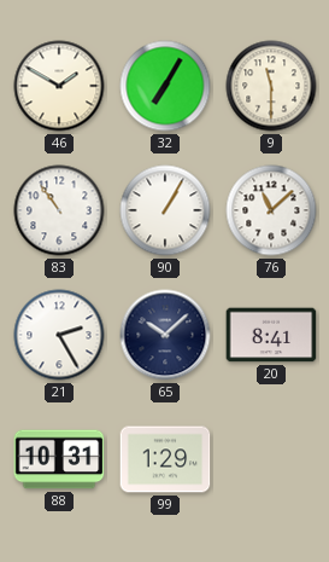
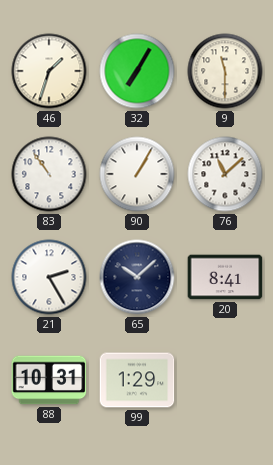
46: 1:50 -> 1:33 (49, 71)
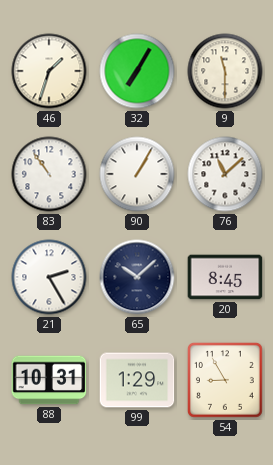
20: 8:41 -> 8:45 (225, 277)
54: none -> 8:55 (225, 380)
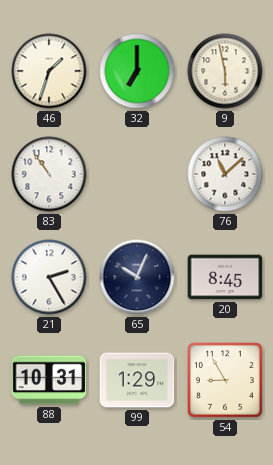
32: 7:05 -> 7:00 (137, 71)
9: 11:30 -> 5:58 (225, 71)
90: 1:05 -> none (137, 174)
65: 10:08 -> 10:04 (137, 277)
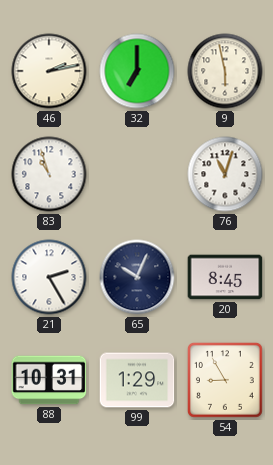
46: 1:33 -> 2:13 (49, 71)
83: 10:54 -> 10:57 (49, 174)
76: 11:08 -> 11:03 (225, 174)
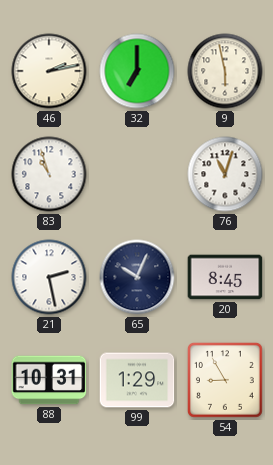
21: 2:25 -> 2:28 (49, 277)
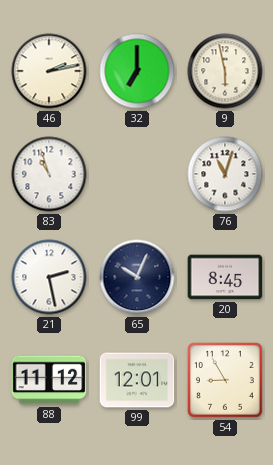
88: 10:31 -> 11:12 (49, 380)
99: 1:29 -> 12:01 (137, 380)
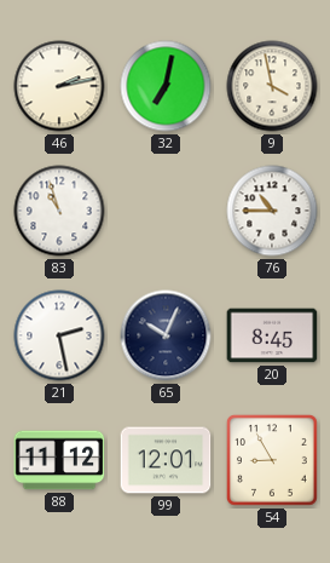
32: 7:00 -> 7:02 (166, 86)
9: 5:58 -> 3:58 (272, 86)
76: 11:03 -> 10:45 (272, 211)
